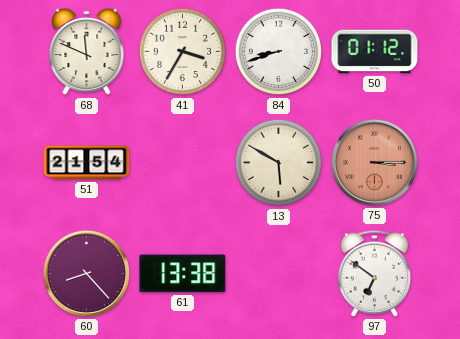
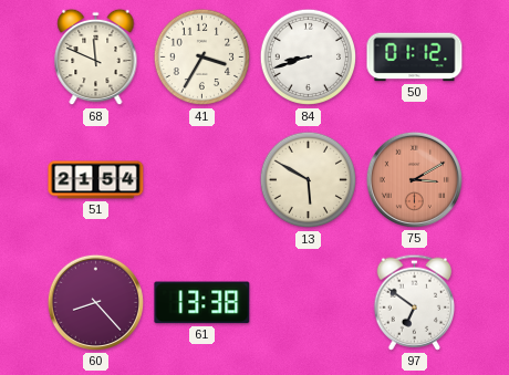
75: 3:15 -> 3:10 (414, 179)
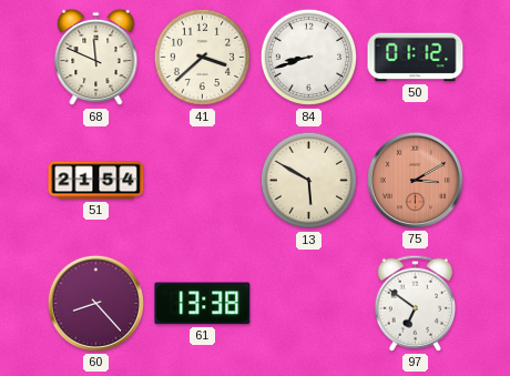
41: 3:35 -> 3:38 (203, 58)
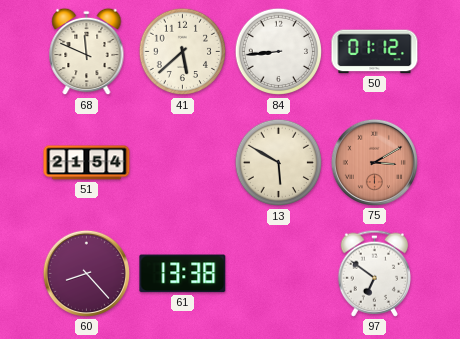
41: 3:38 -> 5:38 (183, 52)
84: 8:42 -> 8:44 (279, 52)
